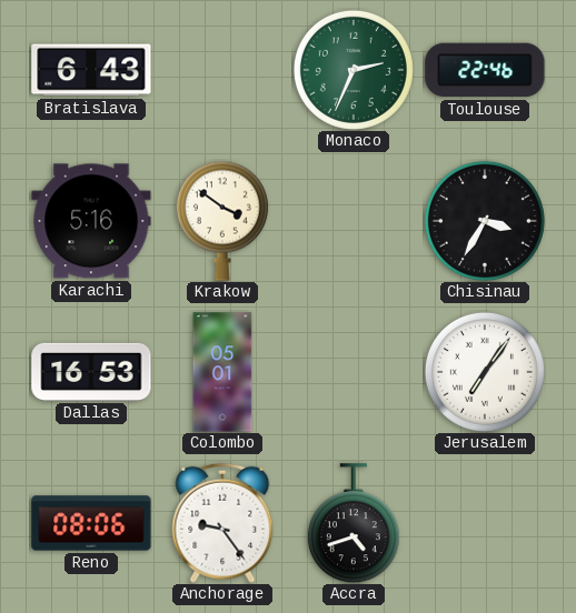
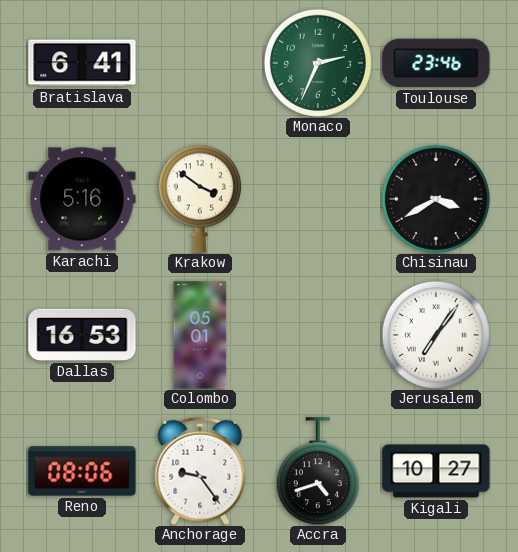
Bratislava: 6:43 -> 6:41 (82, 63)
Toulouse: 22:46 -> 23:46 (436, 63)
Chisinau: 3:35 -> 3:40 (436, 199)
Kigali: none -> 10:27 (436, 471)
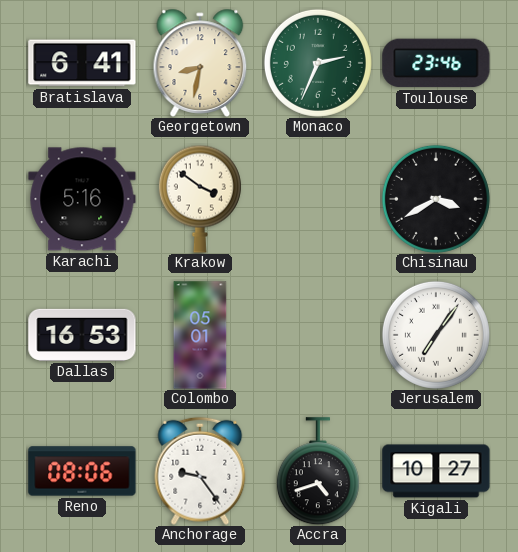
Georgetown: none -> 8:32 (200, 63)
